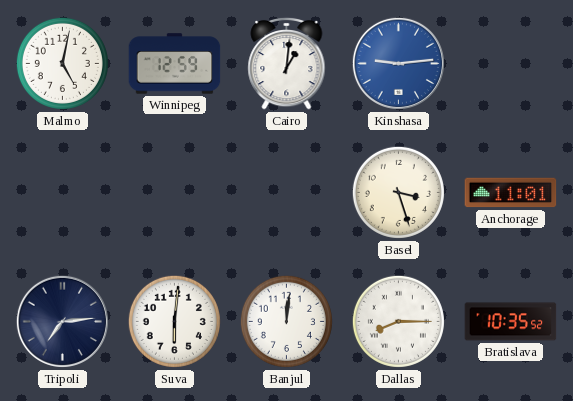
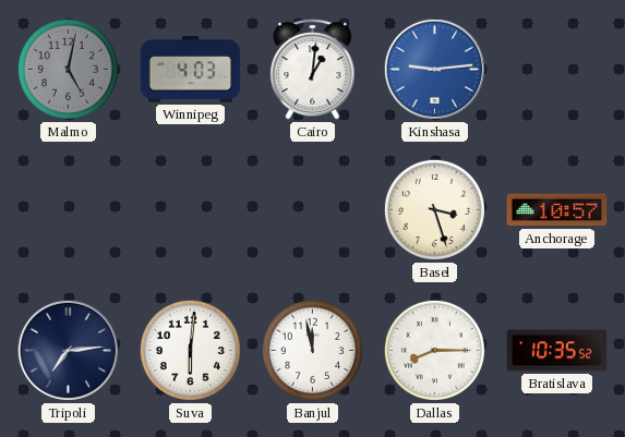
Malmo dial: white -> grey (68, 69)
Winnipeg: 12:59 -> 4:03 (191, 70)
Anchorage: 11:01 -> 10:57 (557, 210)
Banjul: 12:01 -> 11:58 (312, 350)
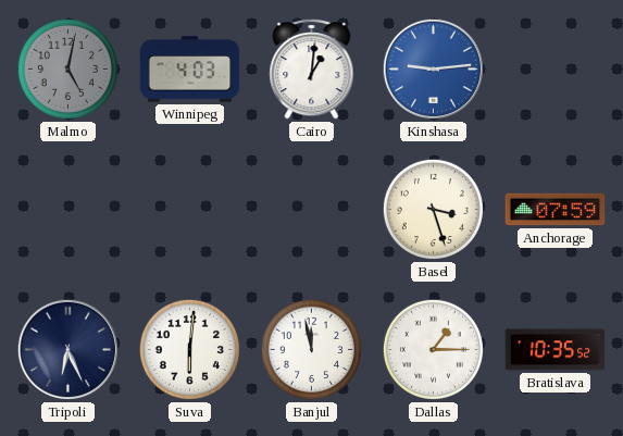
Anchorage: 10:57 -> 07:59 (556, 210)
Tripoli: 7:14 -> 6:26 (67, 349)
Dallas: 8:15 -> 1:15 (433, 349)
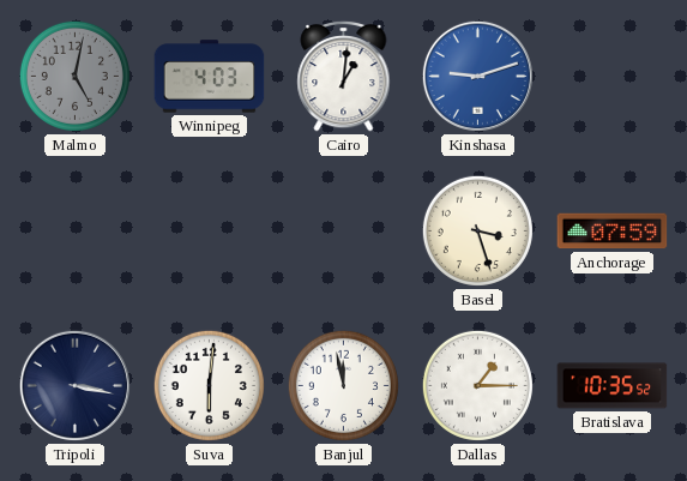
Kinshasa: 9:14 -> 9:12 (477, 76)
Tripoli: 6:26 -> 3:17 (74, 385)
